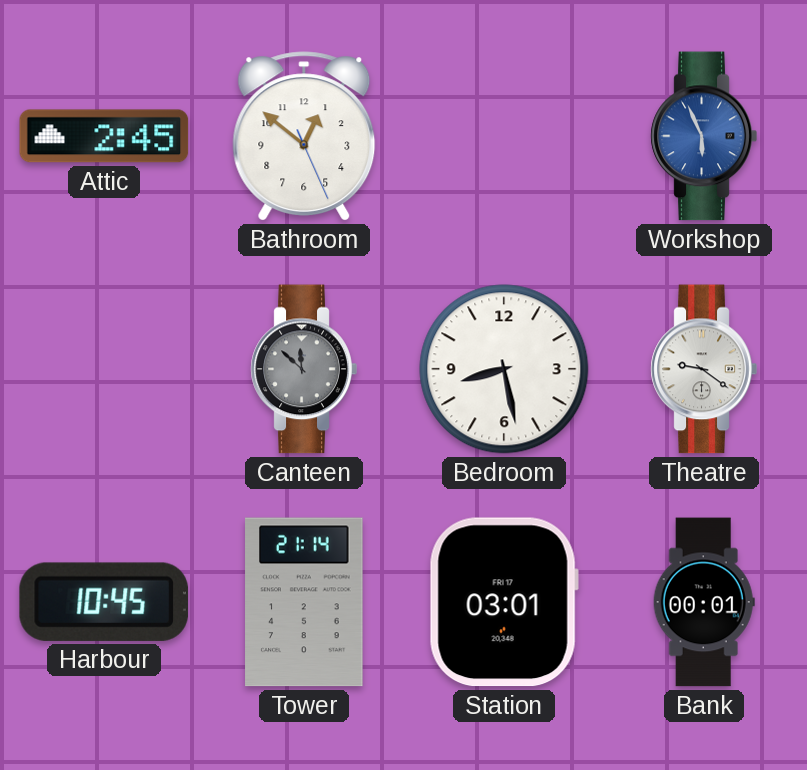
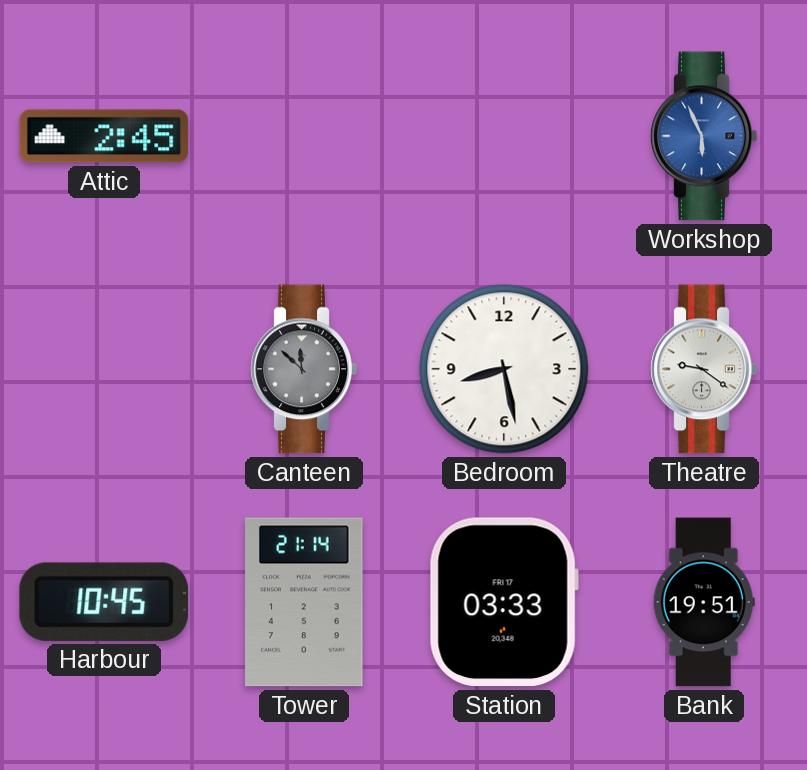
Bathroom: 12:51 -> none (304, 136)
Station: 03:01 -> 03:33 (504, 602)
Bank: 00:01 -> 19:51 (704, 602)
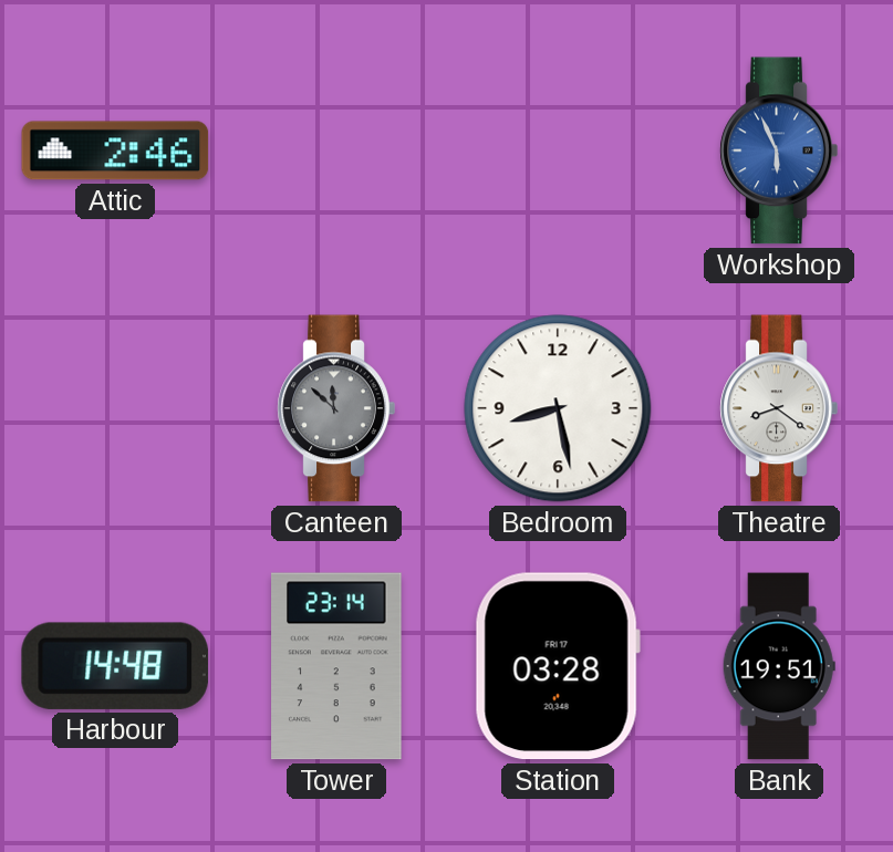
Attic: 2:45 -> 2:46 (115, 150)
Theatre: 9:21 -> 8:21 (779, 408)
Harbour: 10:45 -> 14:48 (115, 666)
Tower: 21:14 -> 23:14 (336, 666)
Station: 03:33 -> 03:28 (558, 666)
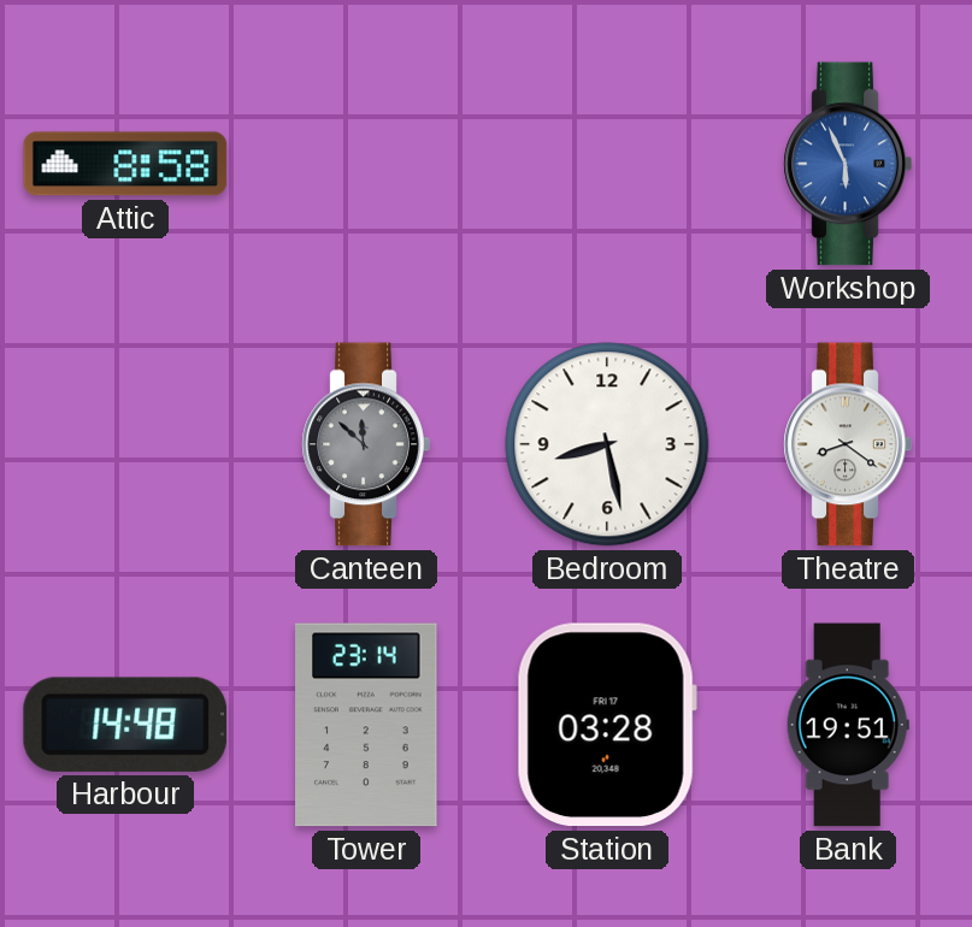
Attic: 2:46 -> 8:58 (125, 164)
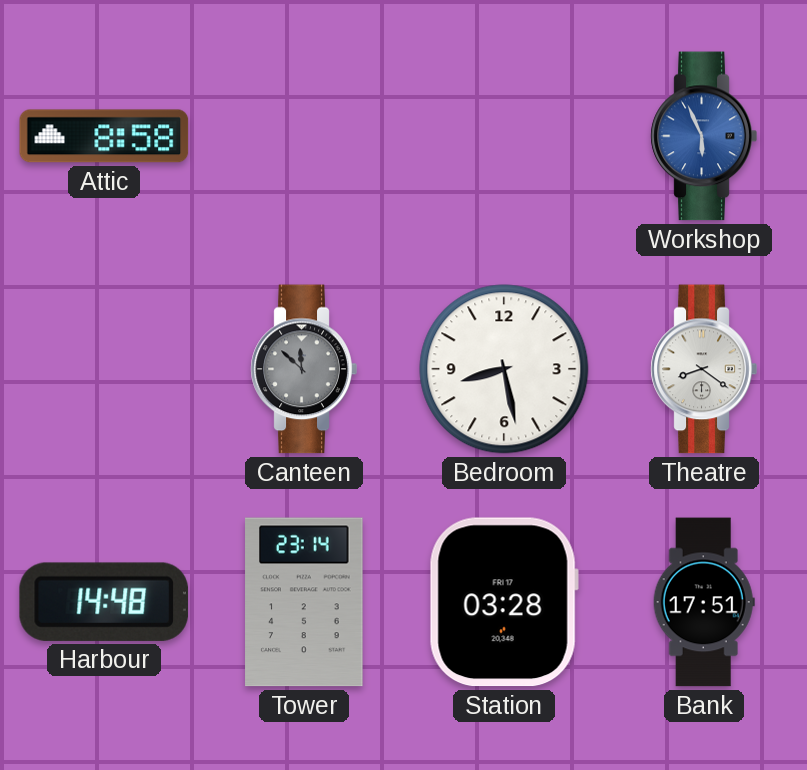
Bank: 19:51 -> 17:51 (704, 602)
